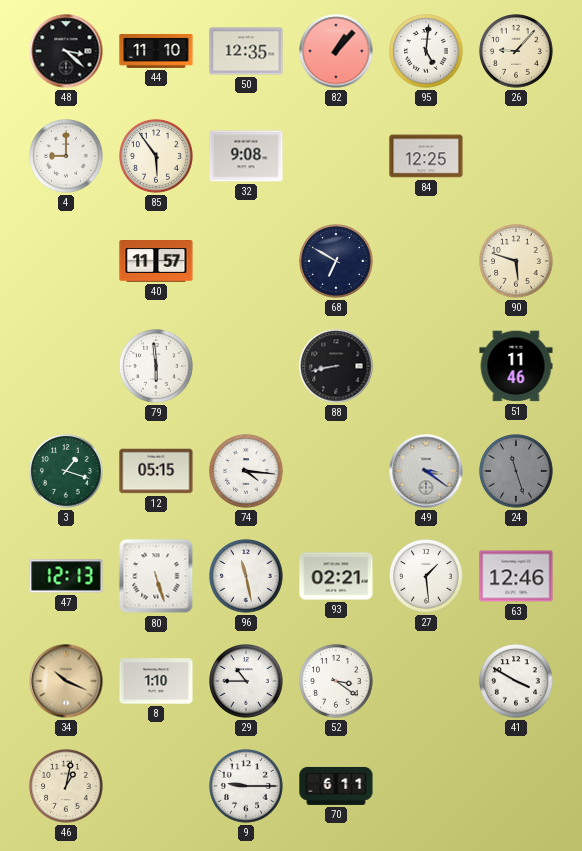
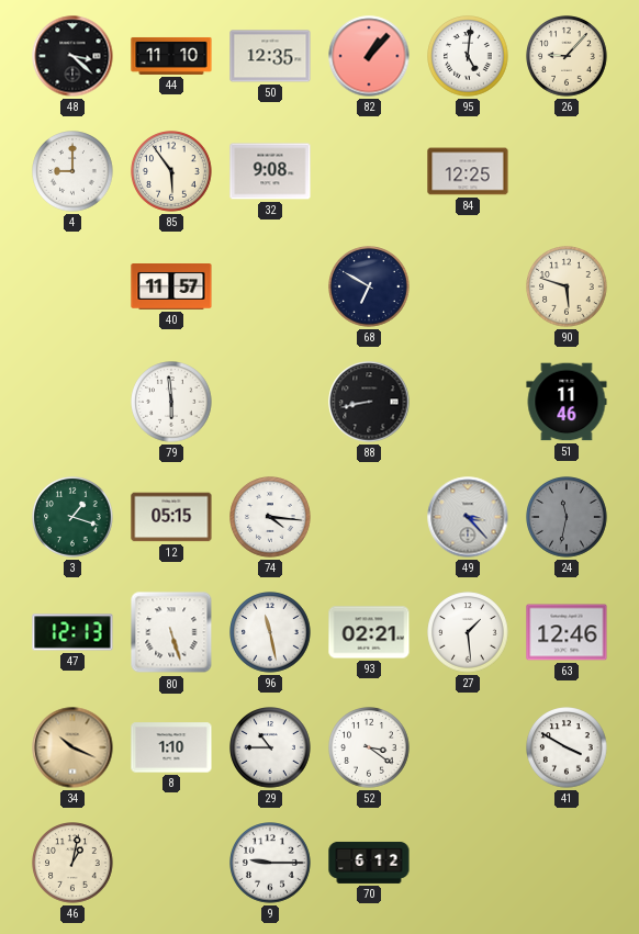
49: 3:21 -> 3:23 (468, 517)
24: 11:27 -> 11:32 (567, 517)
70: 6:11 -> 6:12 (369, 863)
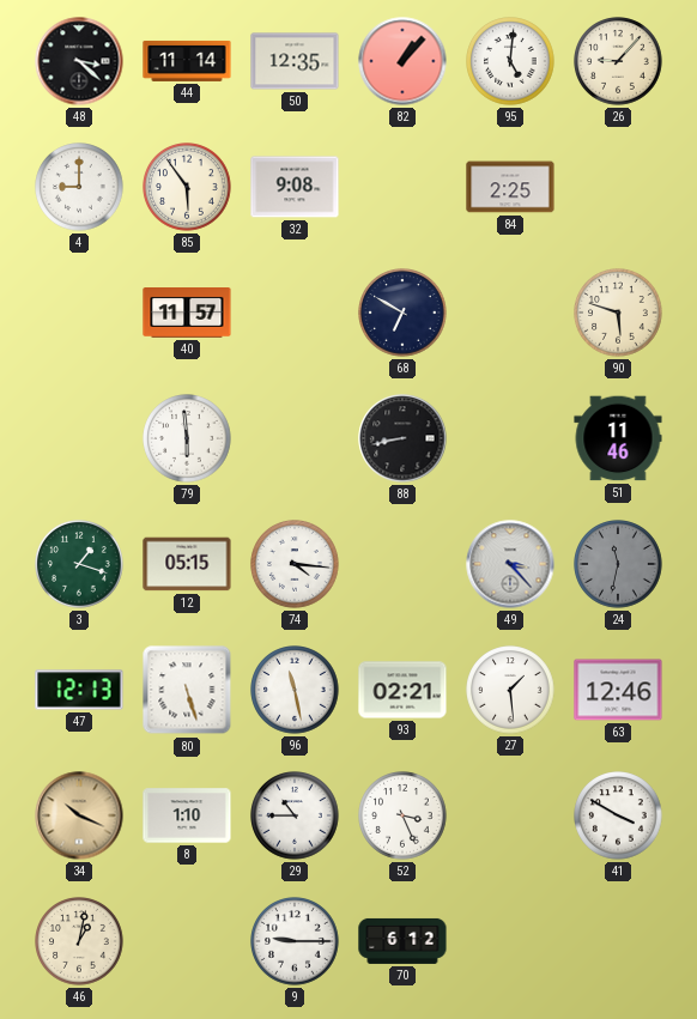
44: 11:10 -> 11:14 (187, 61)
84: 12:25 -> 2:25 (510, 187)
52: 3:21 -> 3:26 (402, 815)
